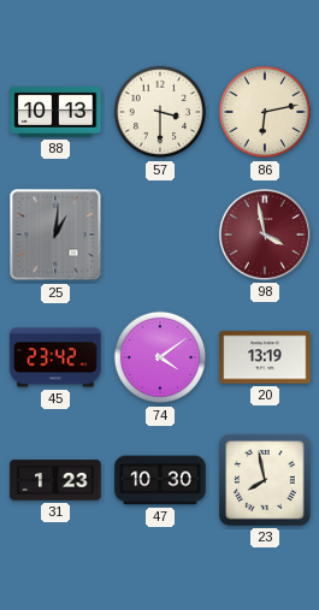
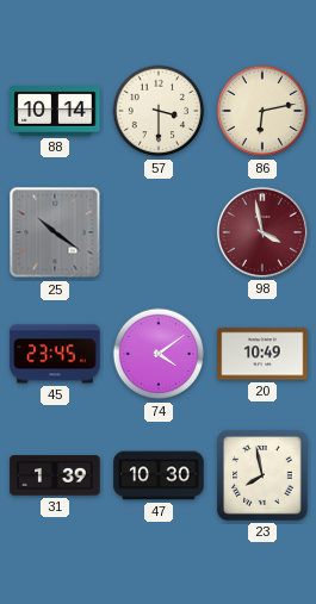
88: 10:13 -> 10:14 (55, 112)
25: 1:01 -> 10:21 (55, 232)
45: 23:42 -> 23:45 (55, 354)
20: 13:19 -> 10:49 (262, 354)
31: 1:23 -> 1:39 (55, 475)
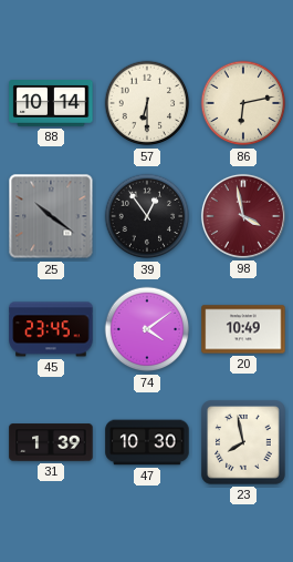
57: 3:30 -> 6:30 (147, 103)
39: none -> 12:54 (147, 216)
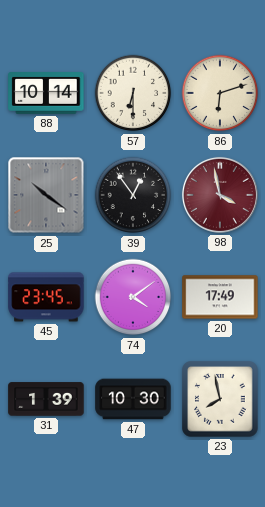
86: 6:13 -> 6:12 (220, 93)
20: 10:49 -> 17:49 (220, 297)
